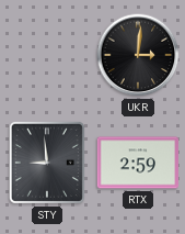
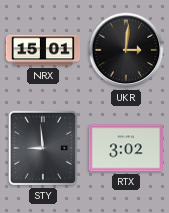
NRX: none -> 15:01 (43, 50)
RTX: 2:59 -> 3:02 (125, 148)
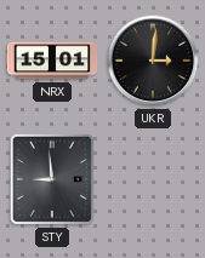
RTX: 3:02 -> none (125, 148)
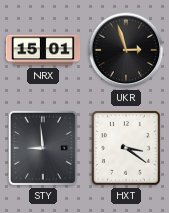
UKR: 3:01 -> 2:57 (126, 50)
HXT: none -> 3:21 (127, 148)
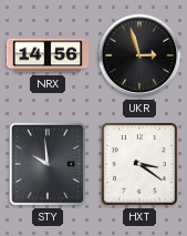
NRX: 15:01 -> 14:56 (48, 55)
STY: 8:59 -> 9:59 (48, 164)
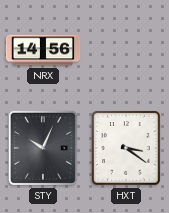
UKR: 2:57 -> none (139, 55)
STY: 9:59 -> 10:04 (43, 148)
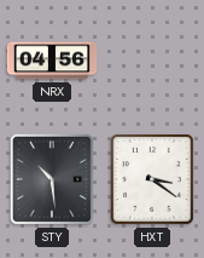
NRX: 14:56 -> 04:56 (52, 61)
STY: 10:04 -> 10:29 (52, 179)
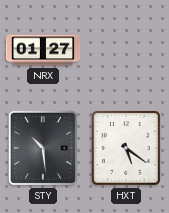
NRX: 04:56 -> 01:27 (43, 50)
HXT: 3:21 -> 5:21 (127, 148)
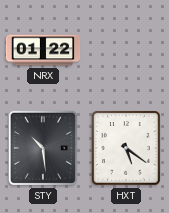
NRX: 01:27 -> 01:22 (43, 50)
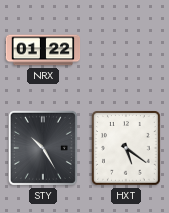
STY: 10:29 -> 10:25 (43, 148)
